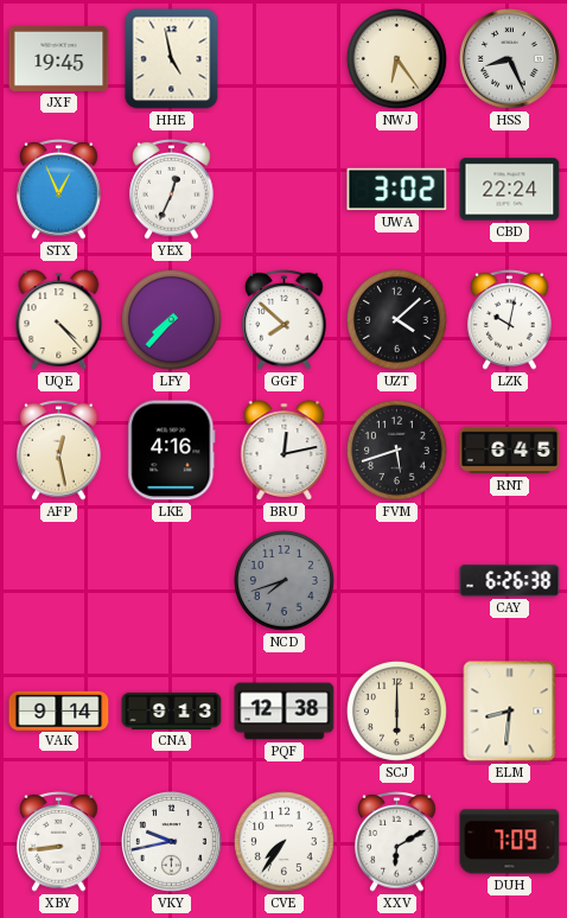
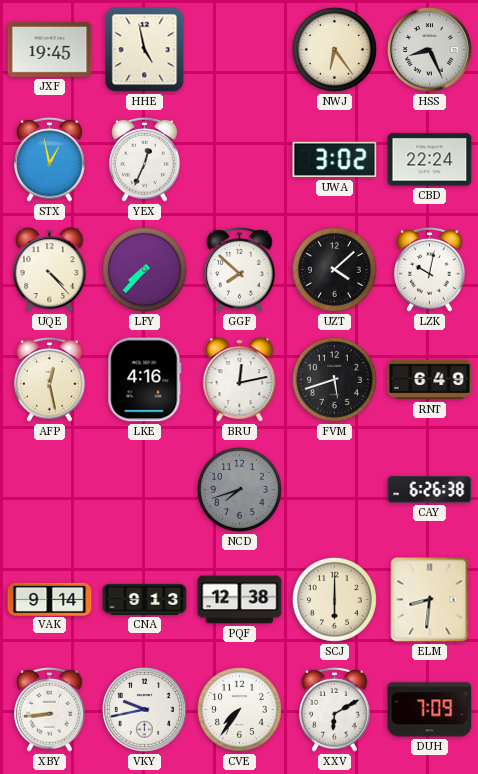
STX: 12:56 -> 12:58 (50, 159)
RNT: 6:45 -> 6:49 (430, 380)
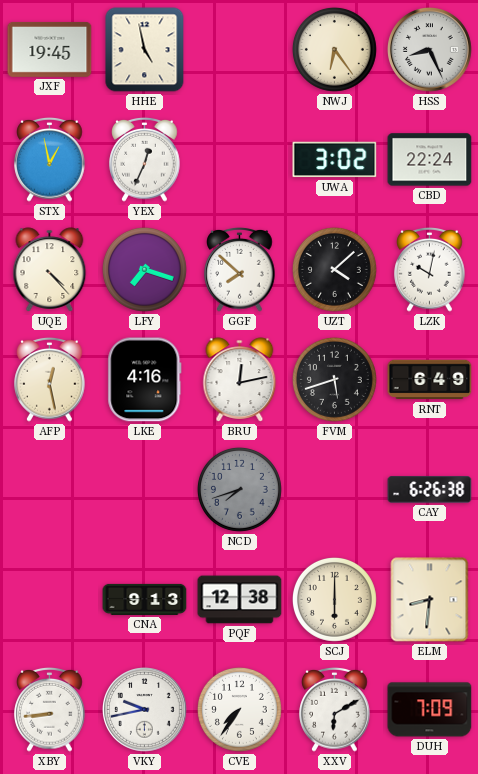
LFY: 7:37 -> 7:18 (144, 269)
VAK: 9:14 -> none (50, 599)
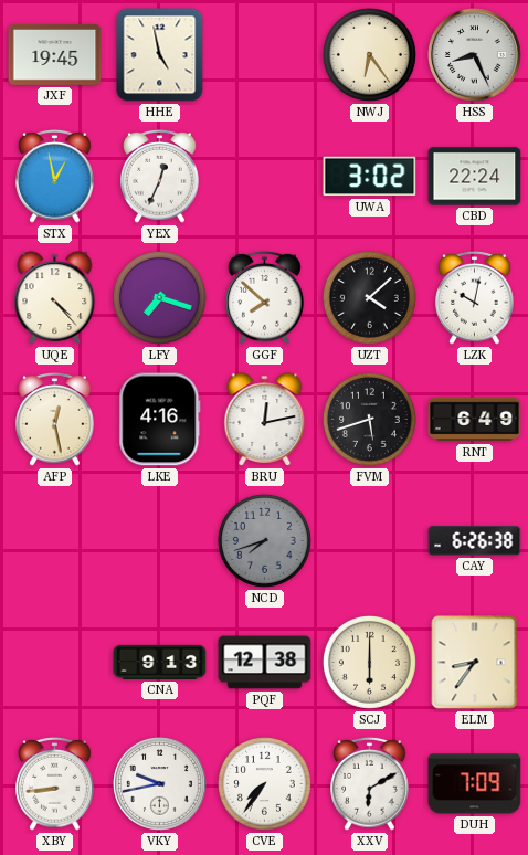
ELM: 8:31 -> 8:36 (475, 663)
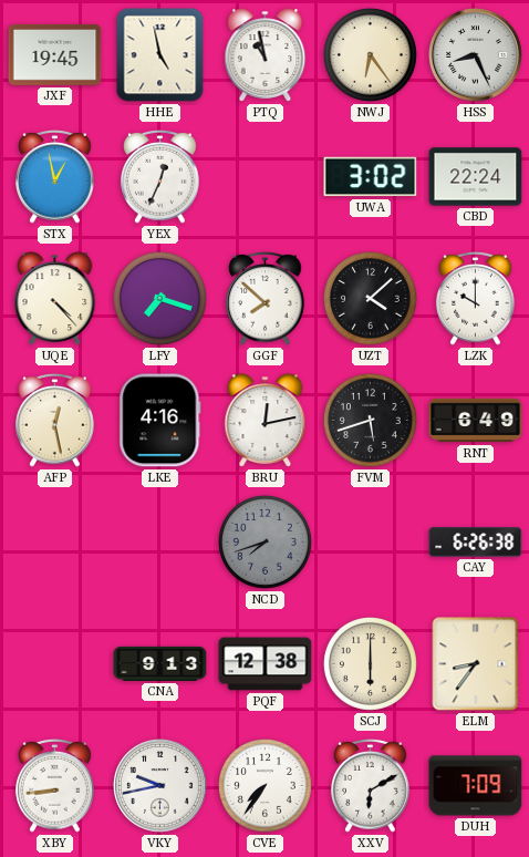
PTQ: none -> 10:58 (266, 55)
LZK: 10:02 -> 10:00 (476, 298)
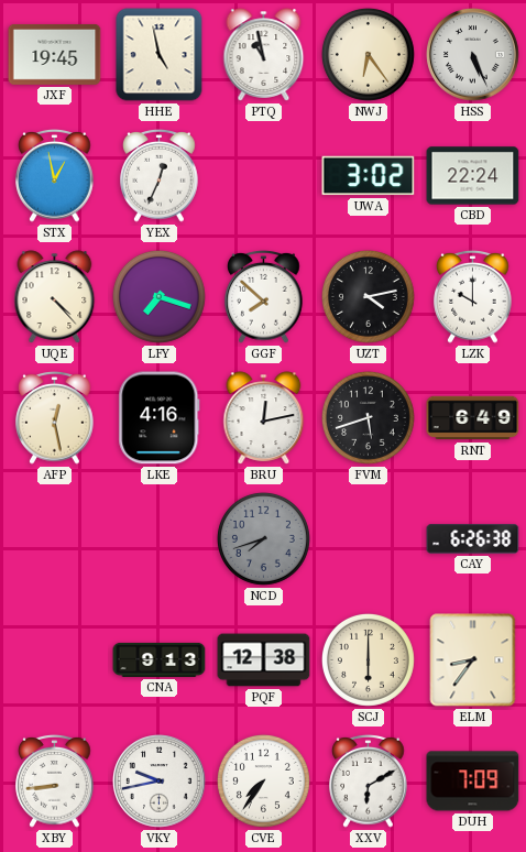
HSS: 8:26 -> 5:26 (473, 55)
UZT: 4:08 -> 4:13 (368, 296)
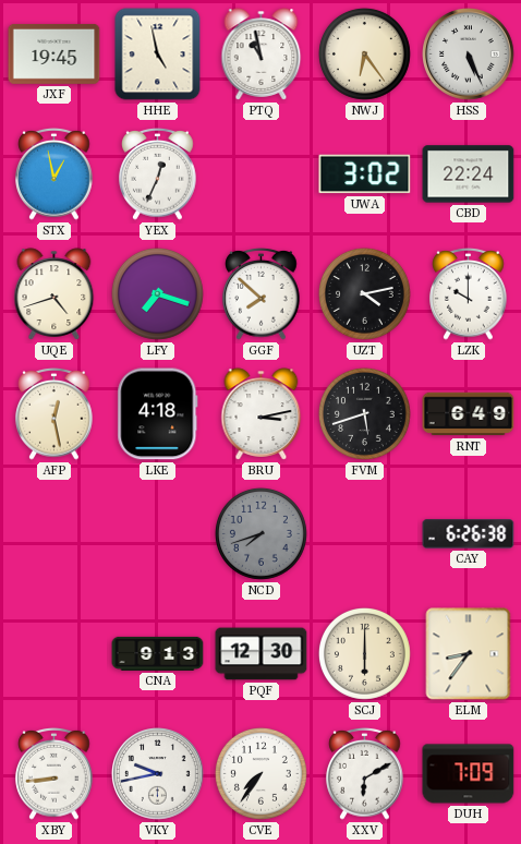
UQE: 4:23 -> 4:42 (54, 294)
LKE: 4:16 -> 4:18 (158, 414)
BRU: 12:13 -> 3:13 (262, 414)
PQF: 12:38 -> 12:30 (262, 654)
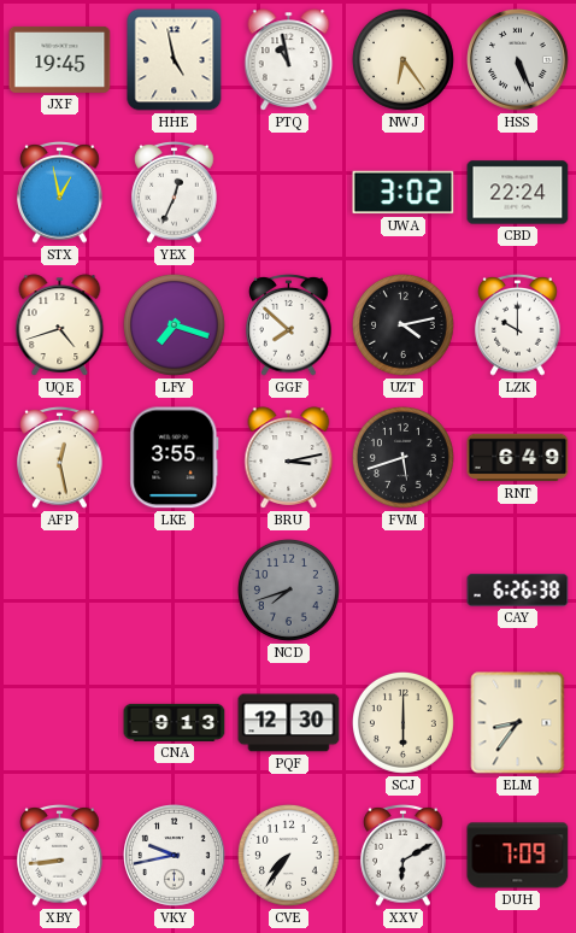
LKE: 4:18 -> 3:55 (175, 458)
